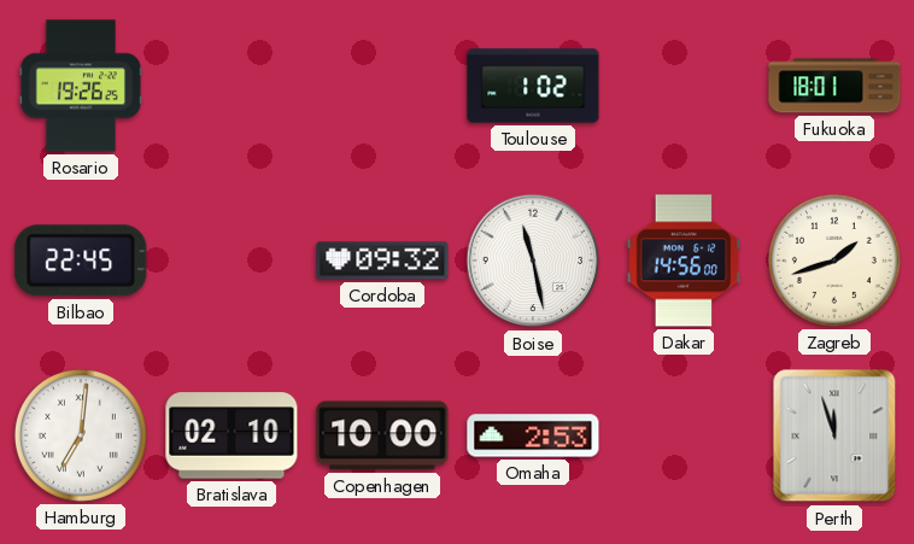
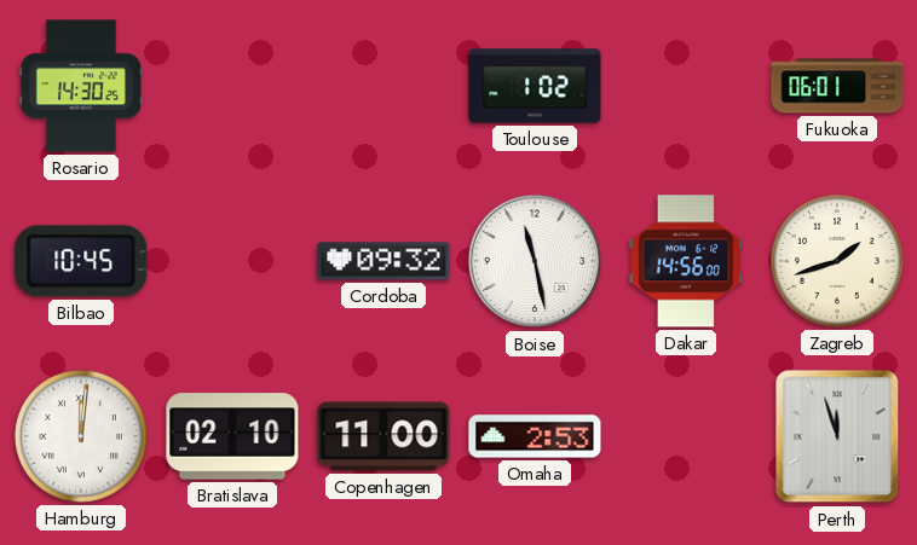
Rosario: 19:26 -> 14:30 (81, 86)
Fukuoka: 18:01 -> 06:01 (837, 86)
Bilbao: 22:45 -> 10:45 (81, 261)
Hamburg: 7:01 -> 12:01 (81, 436)
Copenhagen: 10:00 -> 11:00 (383, 436)
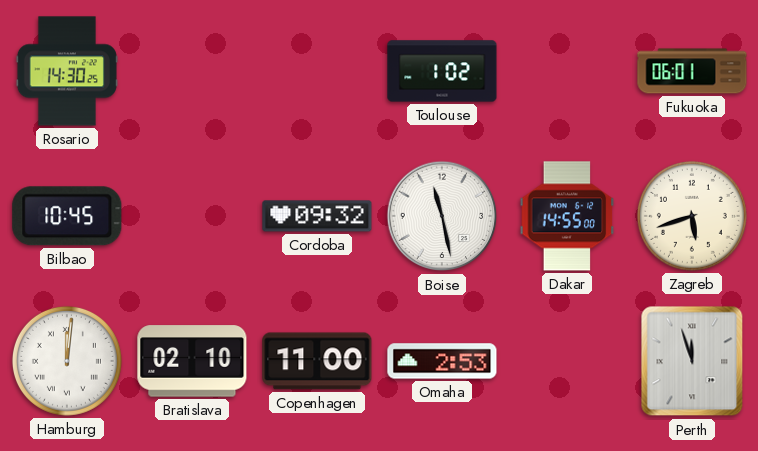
Dakar: 14:56 -> 14:55 (567, 216)
Zagreb: 1:42 -> 5:42 (692, 216)
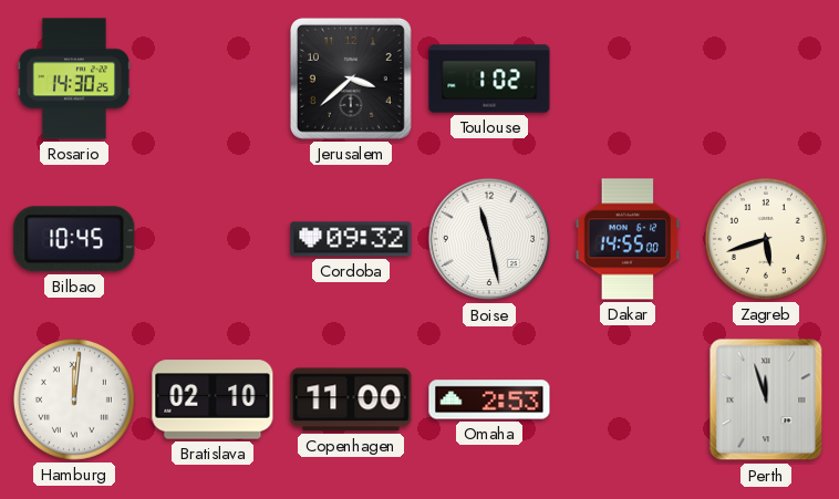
Jerusalem: none -> 3:38 (351, 79)
Fukuoka: 06:01 -> none (692, 71)
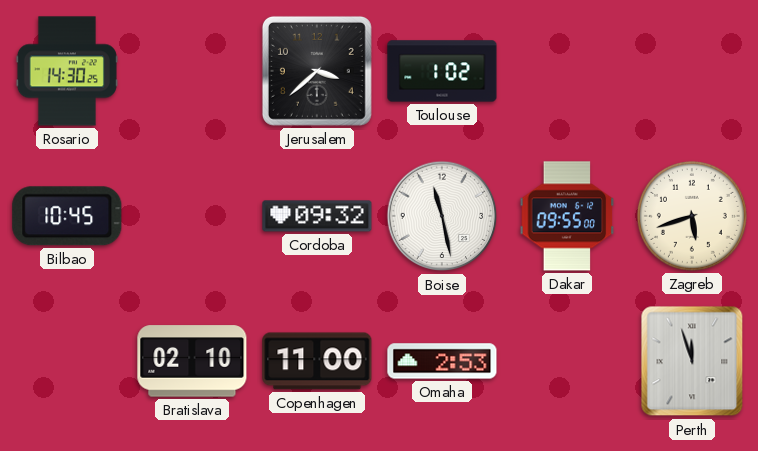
Dakar: 14:55 -> 09:55 (567, 216)
Hamburg: 12:01 -> none (74, 399)
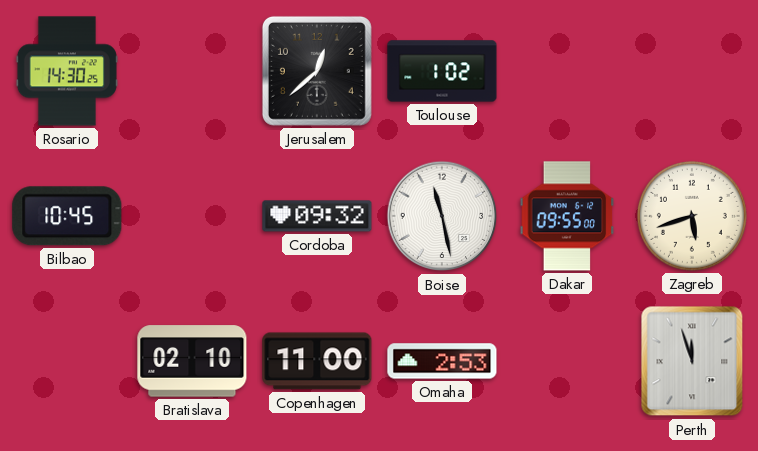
Jerusalem: 3:38 -> 12:38 (317, 71)
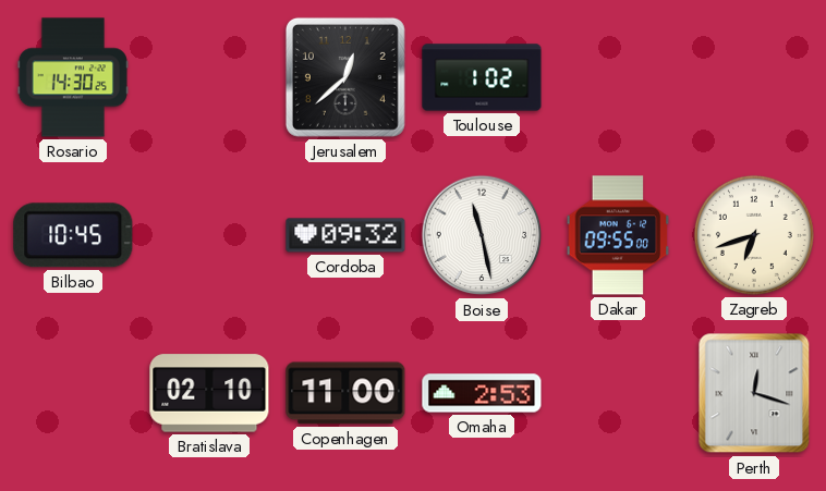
Zagreb: 5:42 -> 6:42 (754, 235)
Perth: 11:57 -> 12:18 (754, 393)
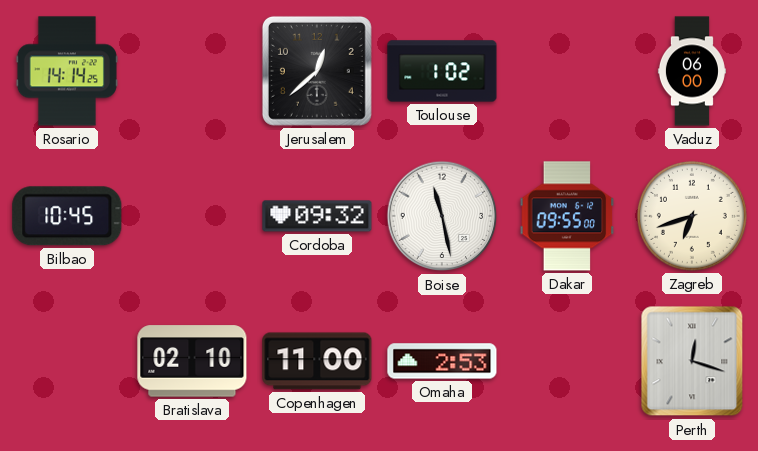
Rosario: 14:30 -> 14:14 (67, 71)
Vaduz: none -> 06:00 (692, 71)
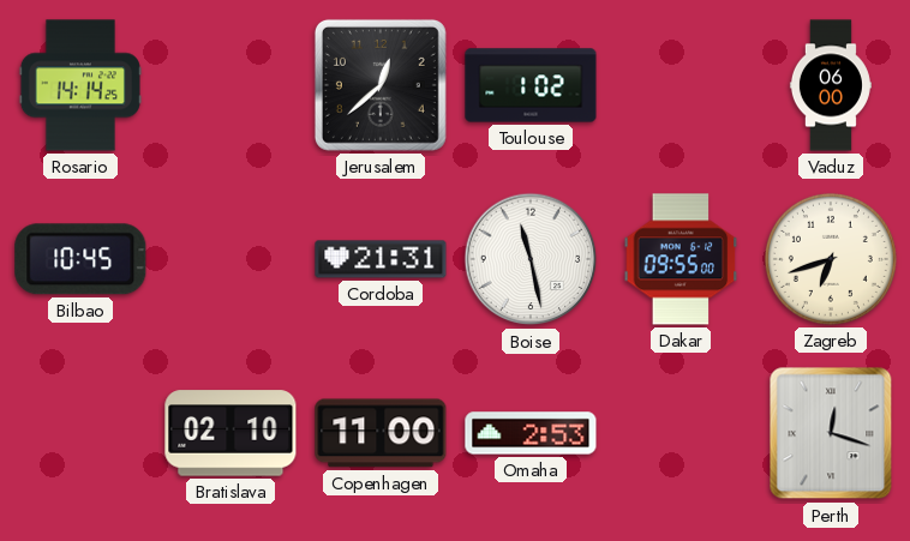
Cordoba: 09:32 -> 21:31 (381, 259)
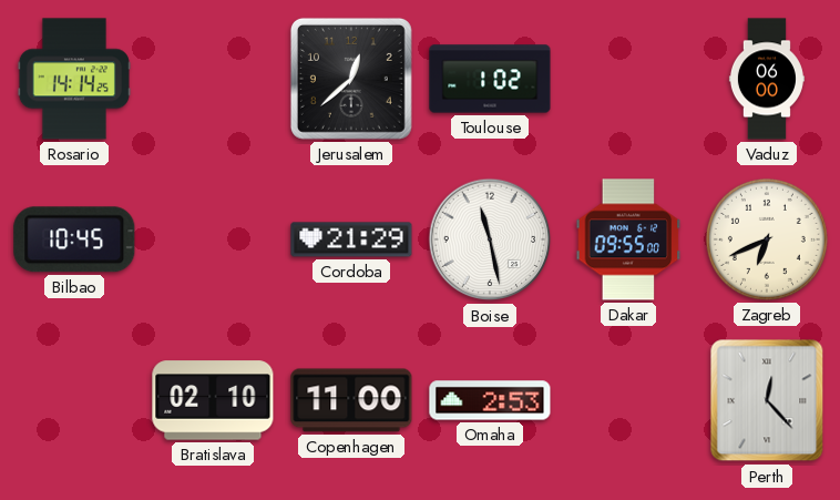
Cordoba: 21:31 -> 21:29 (351, 239)
Zagreb: 6:42 -> 6:41 (767, 239)
Perth: 12:18 -> 12:23 (767, 400)
